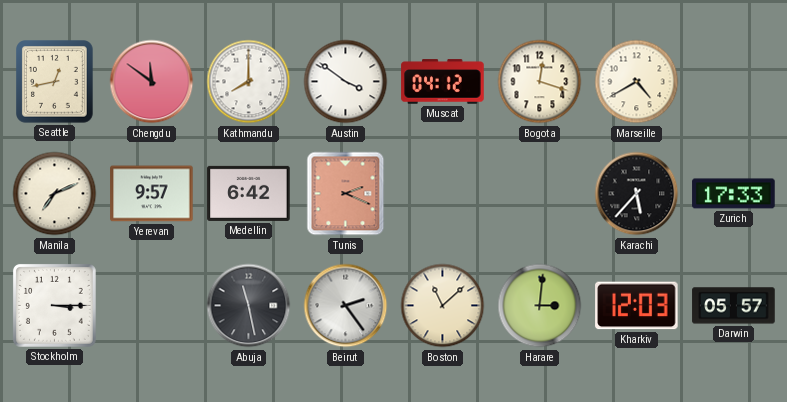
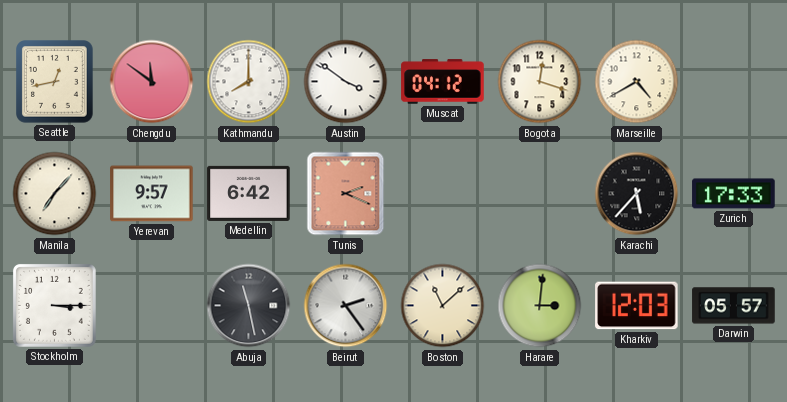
Manila: 7:11 -> 7:07 (55, 194)
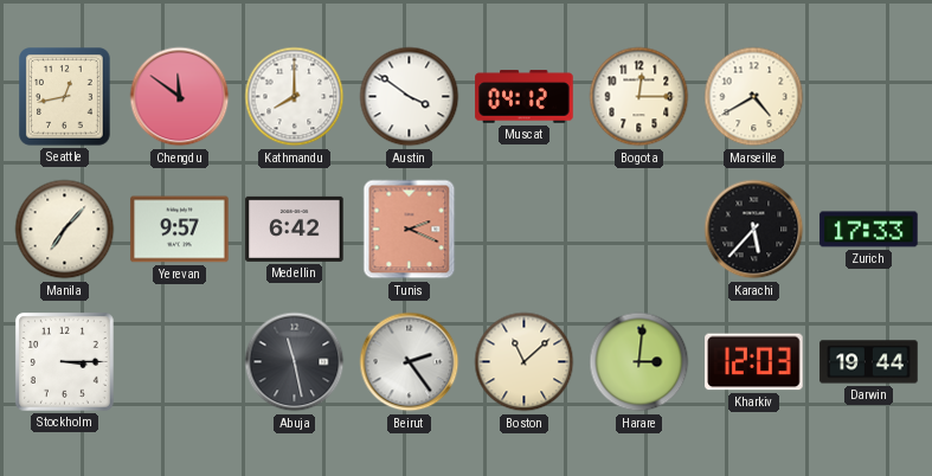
Bogota: 12:18 -> 12:15 (639, 97)
Darwin: 05:57 -> 19:44 (869, 362)
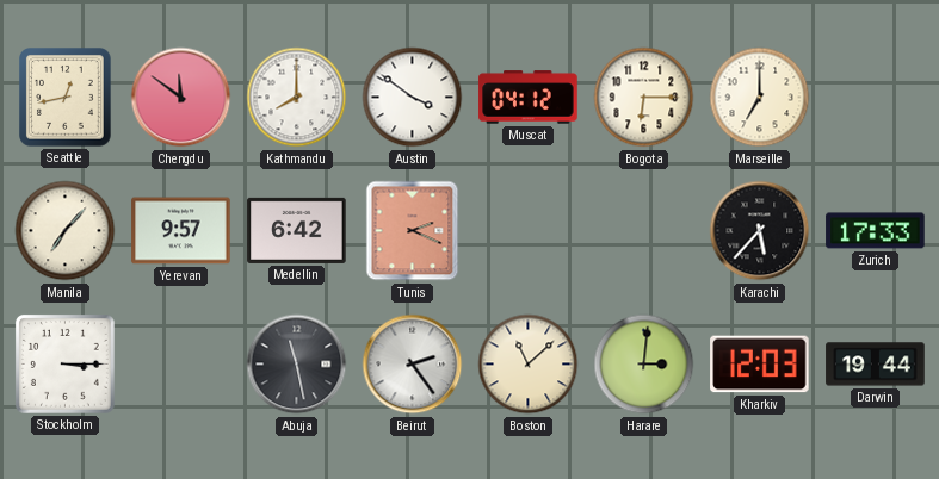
Bogota: 12:15 -> 6:15 (644, 98)
Marseille: 4:40 -> 7:00 (760, 98)
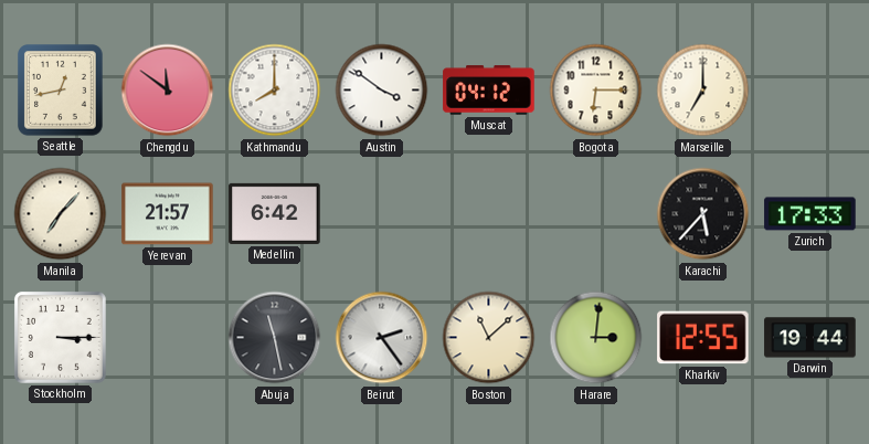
Yerevan: 9:57 -> 21:57 (168, 214)
Tunis: 2:19 -> none (413, 231)
Kharkiv: 12:03 -> 12:55 (703, 338)
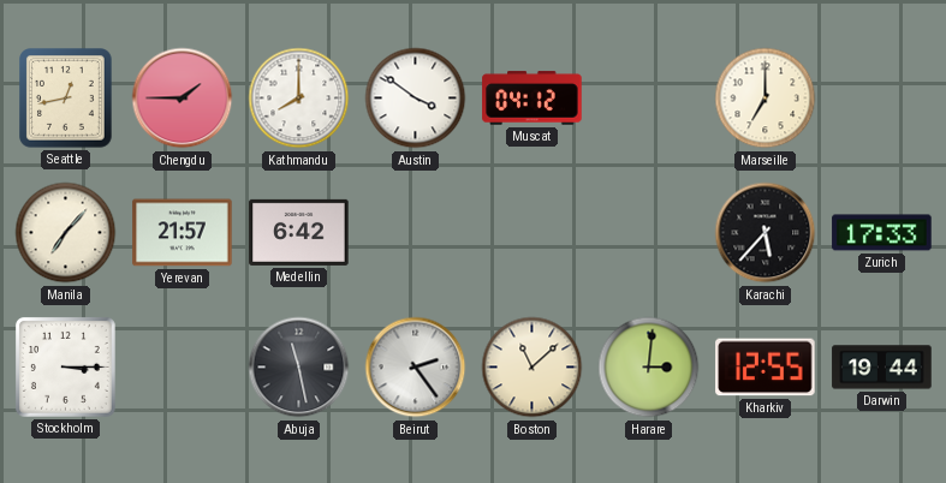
Chengdu: 11:51 -> 1:45 (183, 99)
Bogota: 6:15 -> none (596, 91)
